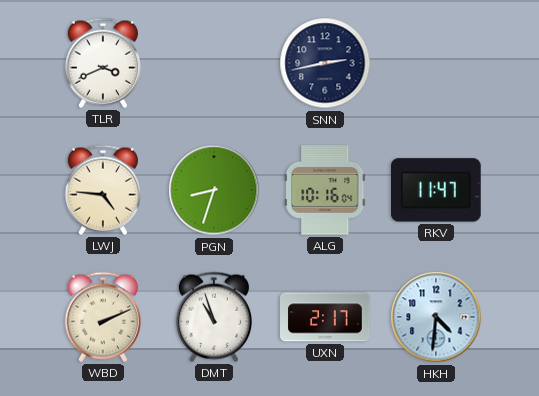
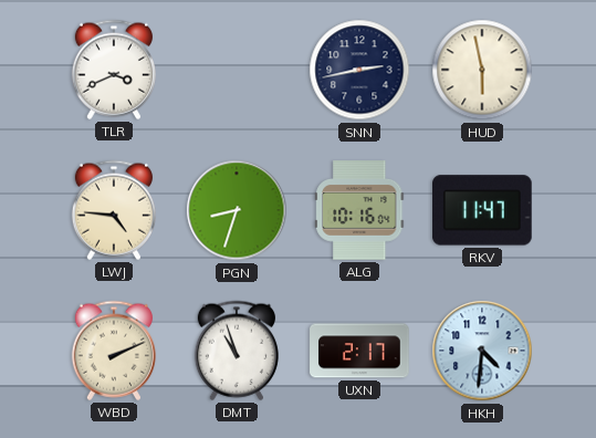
HUD: none -> 5:58 (482, 70)
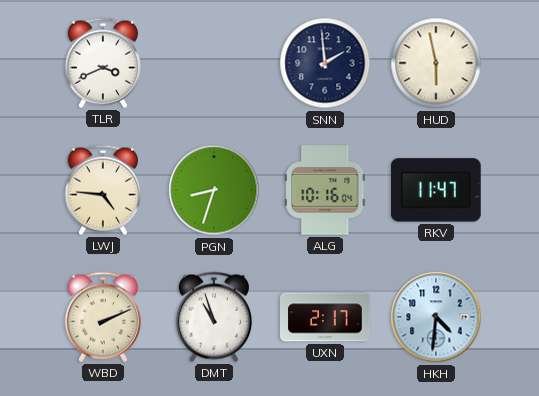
SNN: 2:43 -> 1:59 (325, 63)
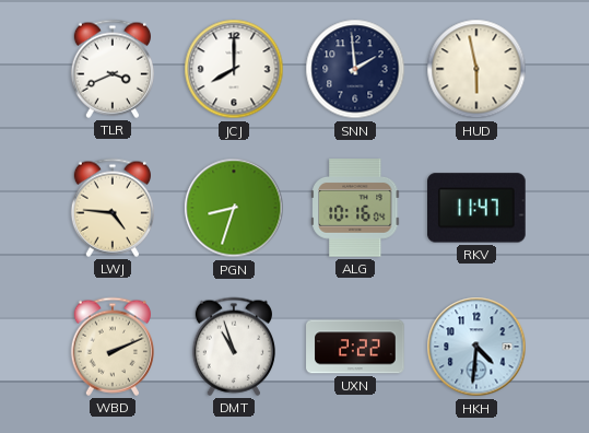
JCJ: none -> 8:00 (234, 69)
UXN: 2:17 -> 2:22 (355, 347)
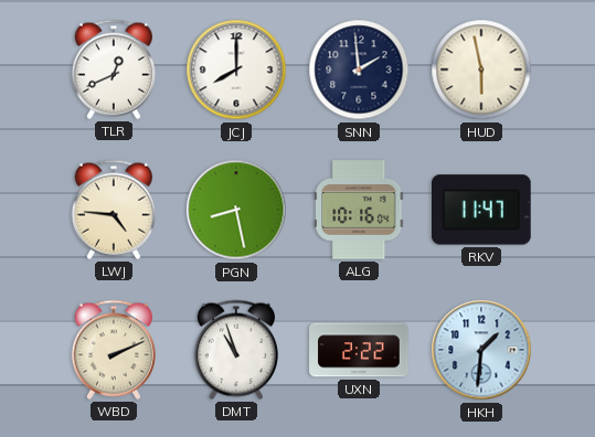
TLR: 3:41 -> 12:41 (114, 70)
PGN: 8:33 -> 8:28 (236, 210)
HKH: 4:31 -> 1:31 (481, 350)
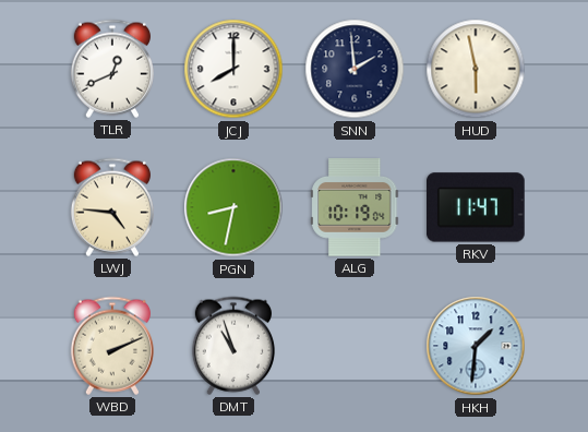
PGN: 8:28 -> 8:32 (233, 207)
ALG: 10:16 -> 10:19 (355, 207)
UXN: 2:22 -> none (359, 350)
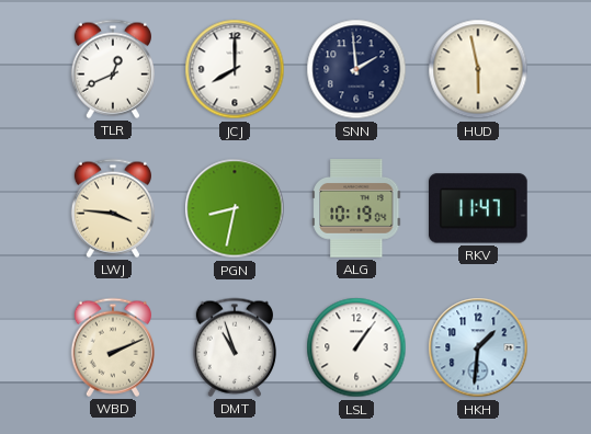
LWJ: 4:46 -> 3:46 (113, 208)
LSL: none -> 1:06 (356, 347)
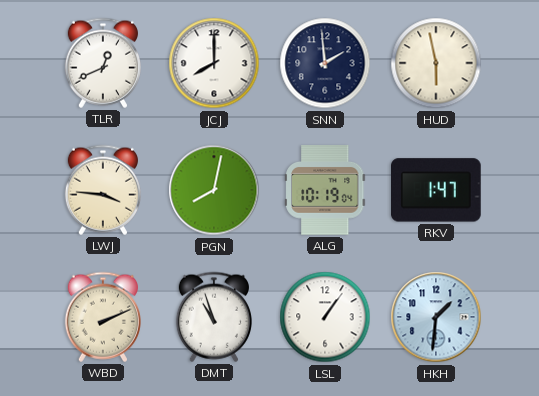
PGN: 8:32 -> 8:02 (214, 190)
RKV: 11:47 -> 1:47 (437, 190)
